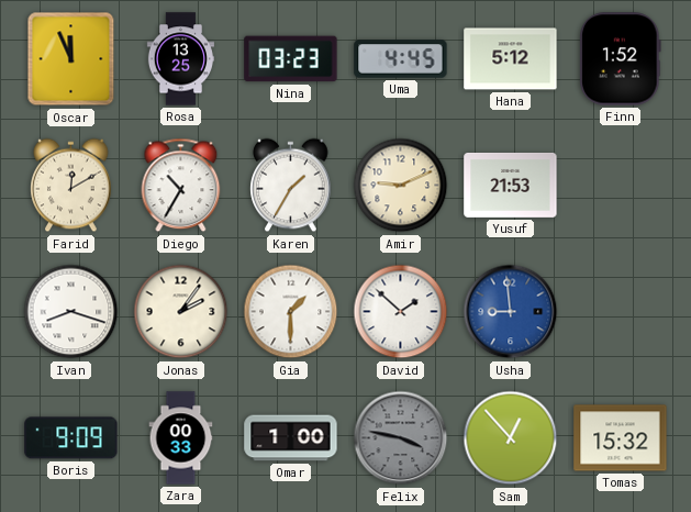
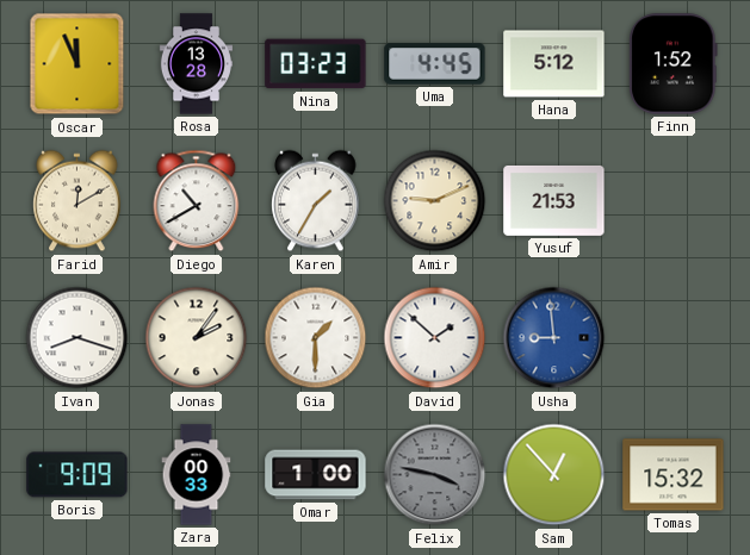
Rosa: 13:25 -> 13:28 (196, 64)
Diego: 10:35 -> 10:40 (197, 201)
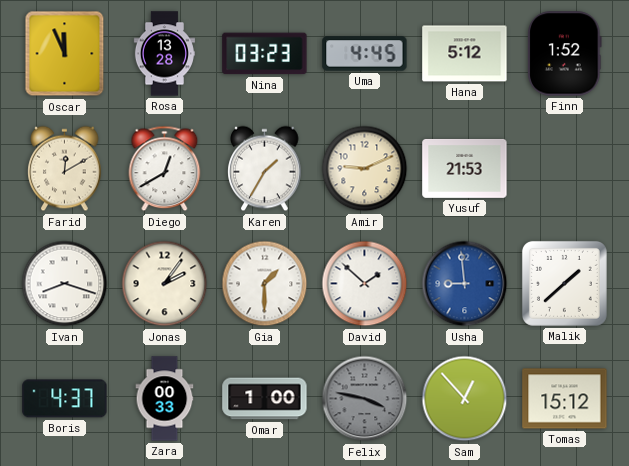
Diego: 10:40 -> 12:40 (165, 169)
Malik: none -> 1:38 (564, 283)
Boris: 9:09 -> 4:37 (65, 399)
Tomas: 15:32 -> 15:12 (565, 399)
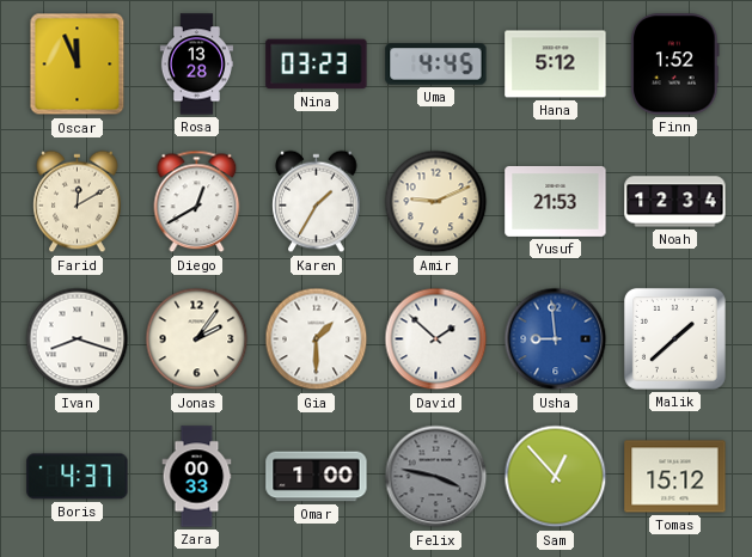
Noah: none -> 12:34 (675, 202)
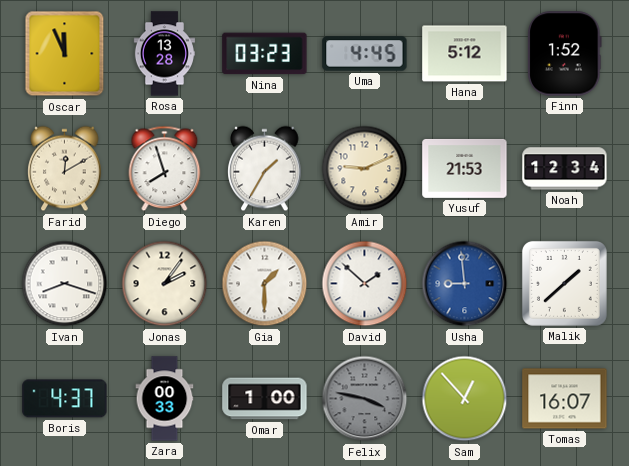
Diego: 12:40 -> 7:57 (165, 169)
Tomas: 15:12 -> 16:07 (565, 399)
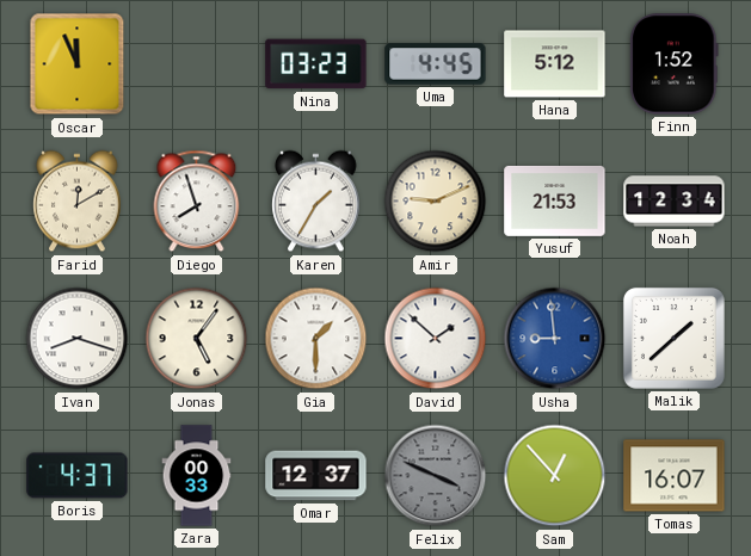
Rosa: 13:28 -> none (164, 54)
Jonas: 2:06 -> 5:06 (197, 339)
Omar: 1:00 -> 12:37 (316, 476)
Felix: 3:47 -> 3:49 (436, 476)
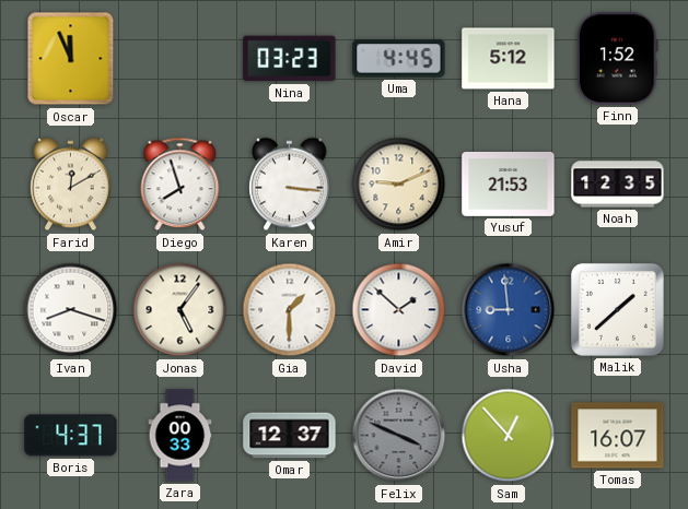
Karen: 1:35 -> 3:16 (290, 185)
Noah: 12:34 -> 12:35 (618, 185)
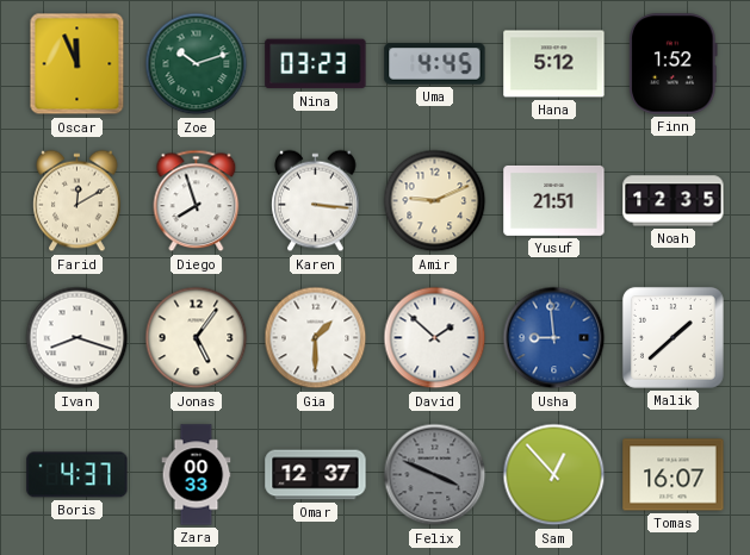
Zoe: none -> 10:12 (197, 64)
Yusuf: 21:53 -> 21:51 (554, 200)
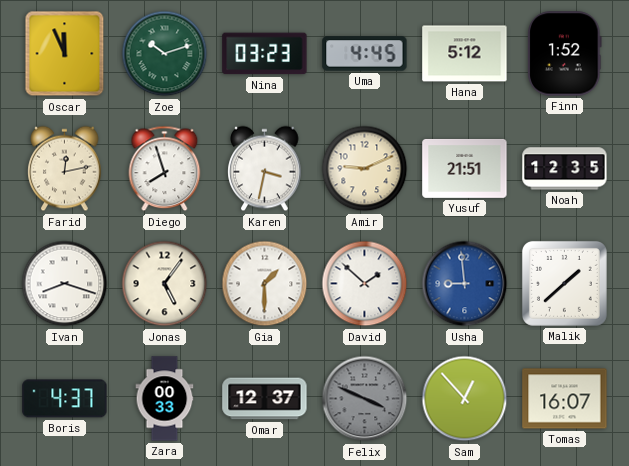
Farid: 12:10 -> 12:13 (65, 169)
Karen: 3:16 -> 3:32 (265, 169)
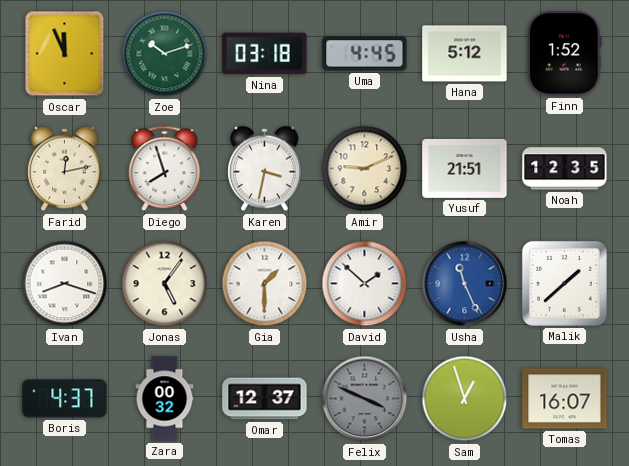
Nina: 03:23 -> 03:18 (265, 54)
Usha: 8:59 -> 11:26 (465, 284)
Zara: 00:33 -> 00:32 (165, 399)
Sam: 12:53 -> 12:57 (465, 399)
